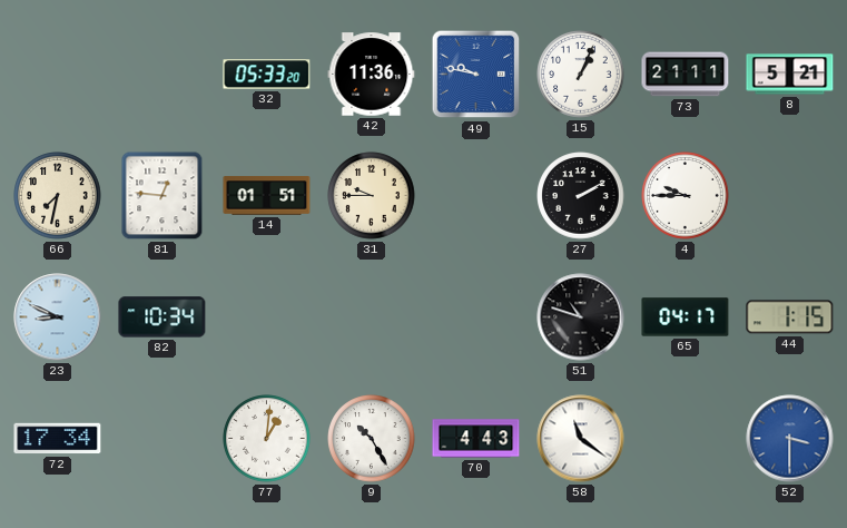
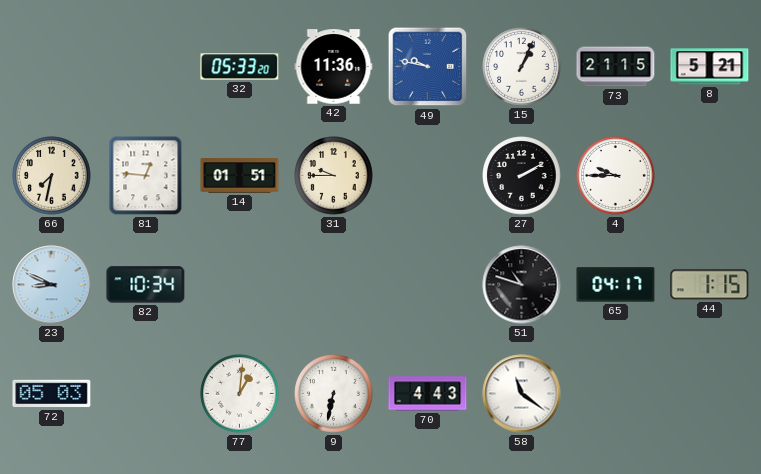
73: 21:11 -> 21:15 (616, 67)
72: 17:34 -> 05:03 (52, 394)
9: 10:25 -> 6:32 (334, 394)
52: 3:30 -> none (790, 439)
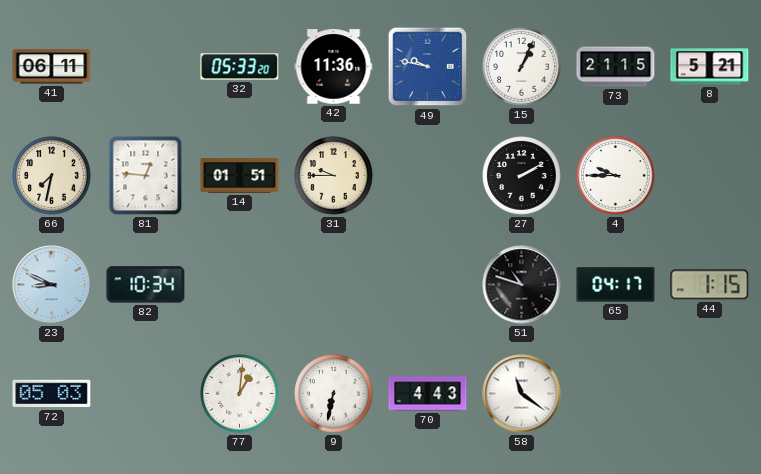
41: none -> 06:11 (52, 67)
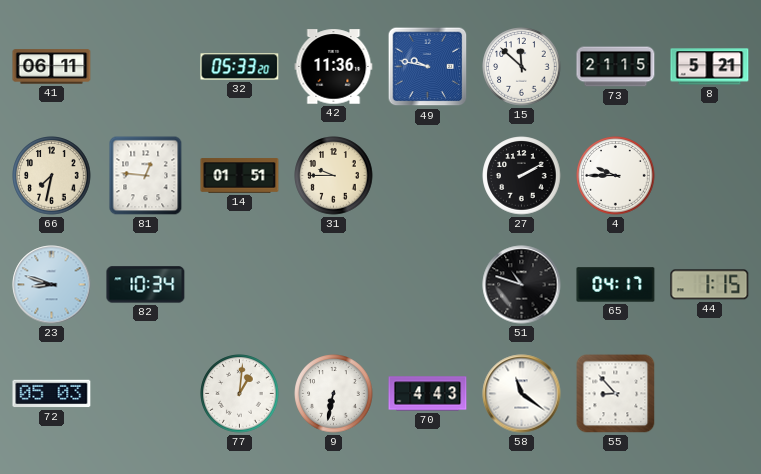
15: 1:04 -> 11:52 (522, 67)
23: 8:49 -> 8:48 (52, 285)
55: none -> 8:53 (616, 394)
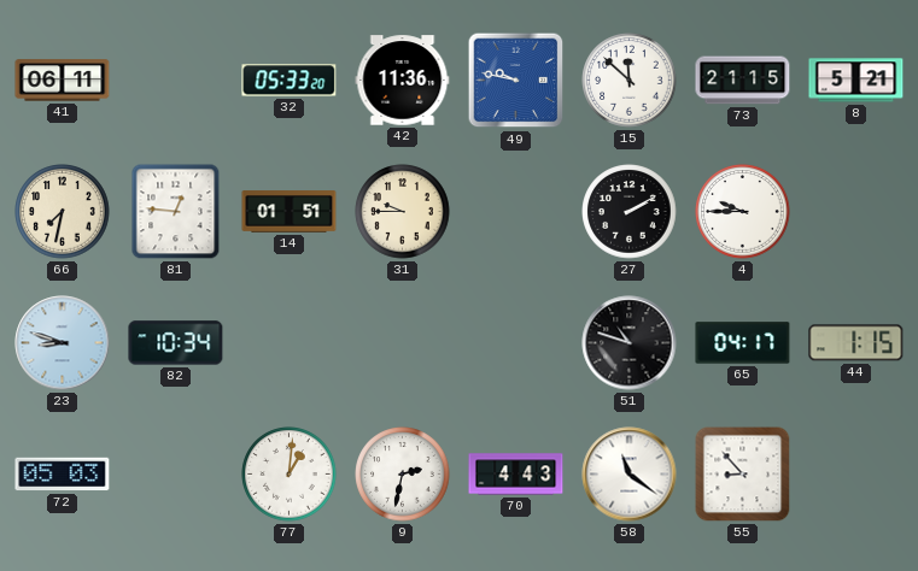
9: 6:32 -> 2:32 (403, 475)
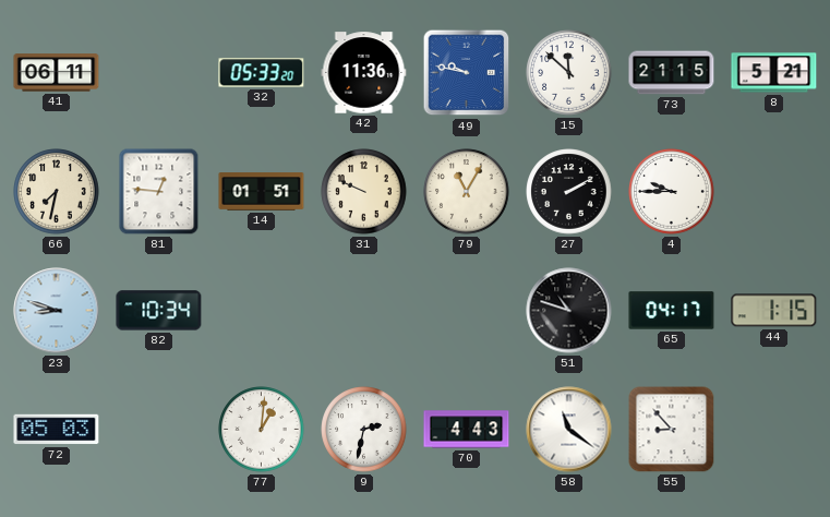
31: 9:45 -> 9:49 (364, 192)
79: none -> 11:05 (467, 192)
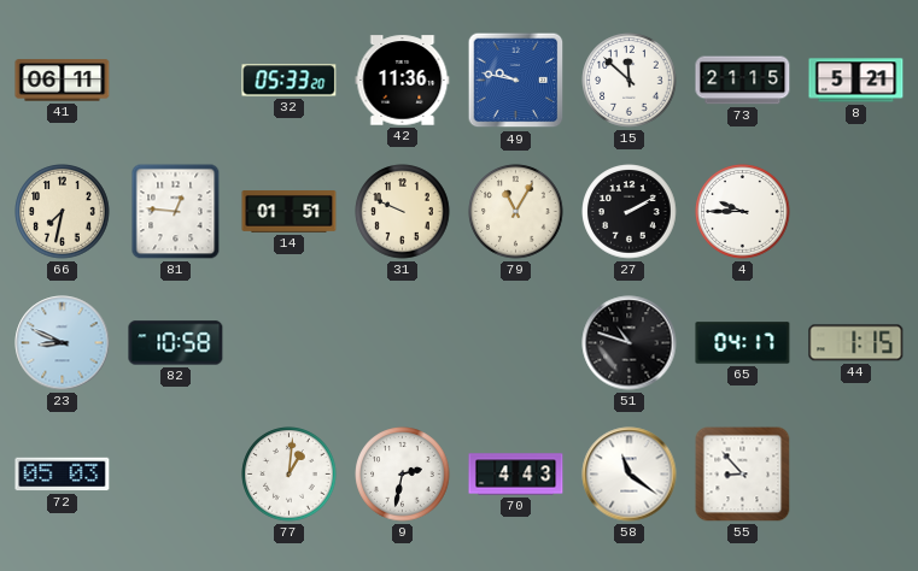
23: 8:48 -> 8:49 (63, 343)
82: 10:34 -> 10:58 (176, 343)
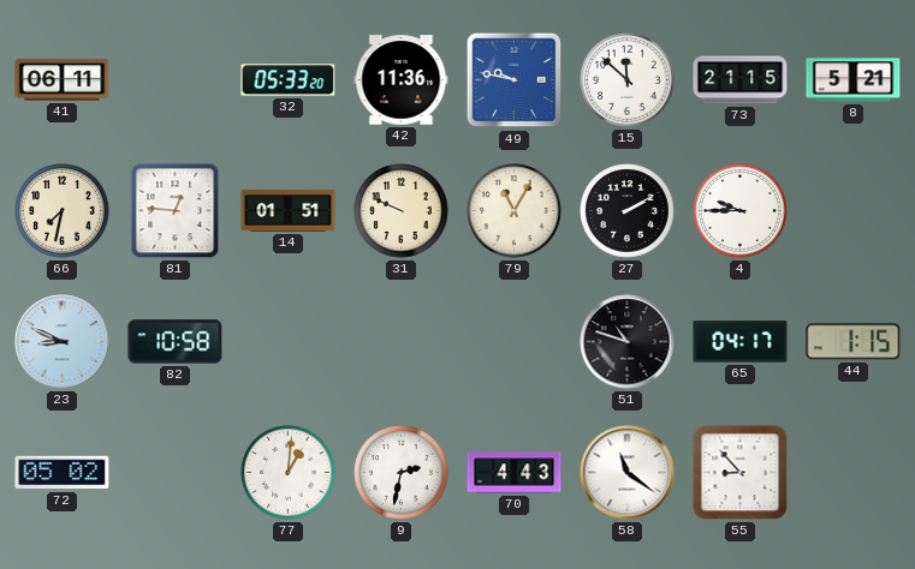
72: 05:03 -> 05:02 (63, 473)
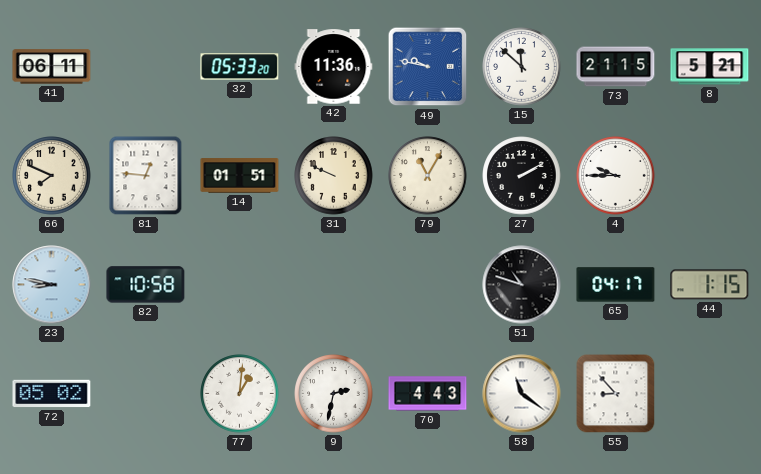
66: 7:32 -> 7:49 (52, 176)
23: 8:49 -> 8:47 (52, 285)
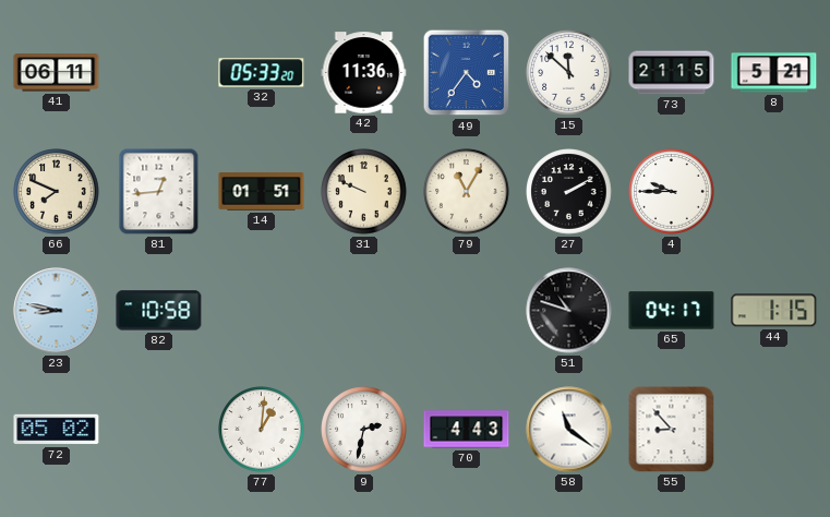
49: 9:47 -> 4:36 (467, 73)
81: 12:46 -> 12:44 (159, 192)
